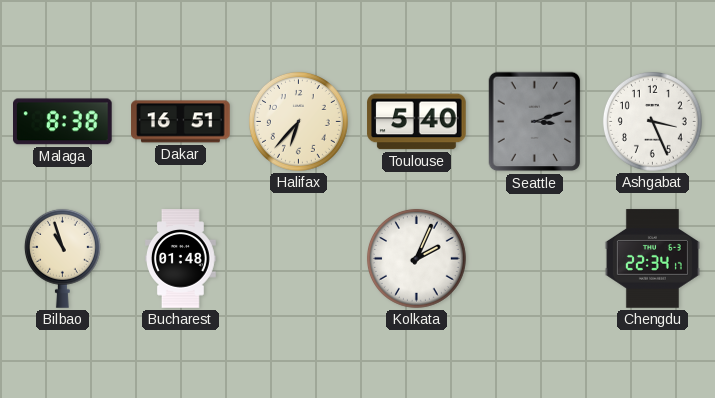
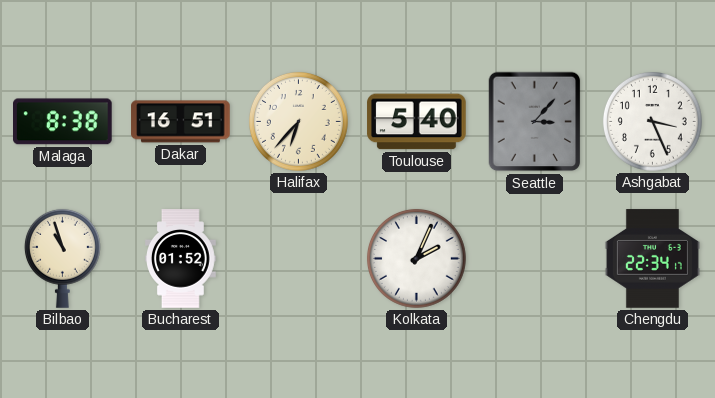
Seattle: 3:12 -> 3:07 (535, 122)
Bucharest: 01:48 -> 01:52 (181, 259)
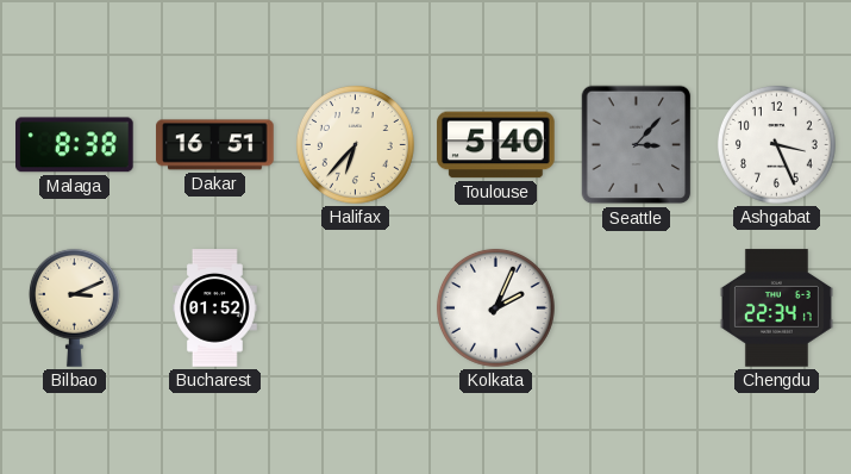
Bilbao: 10:57 -> 3:11 (74, 307)
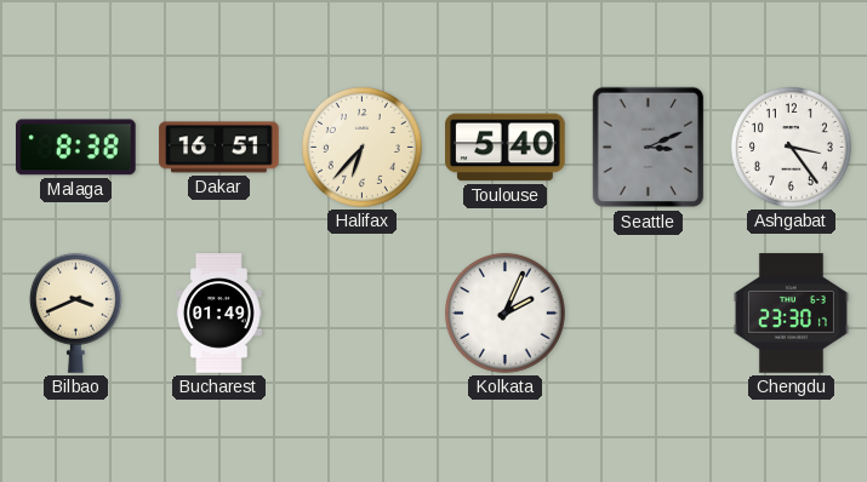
Seattle: 3:07 -> 3:11 (649, 148)
Ashgabat: 3:26 -> 3:24 (791, 147)
Bilbao: 3:11 -> 3:41 (75, 312)
Bucharest: 01:52 -> 01:49 (219, 314)
Chengdu: 22:34 -> 23:30 (791, 314)
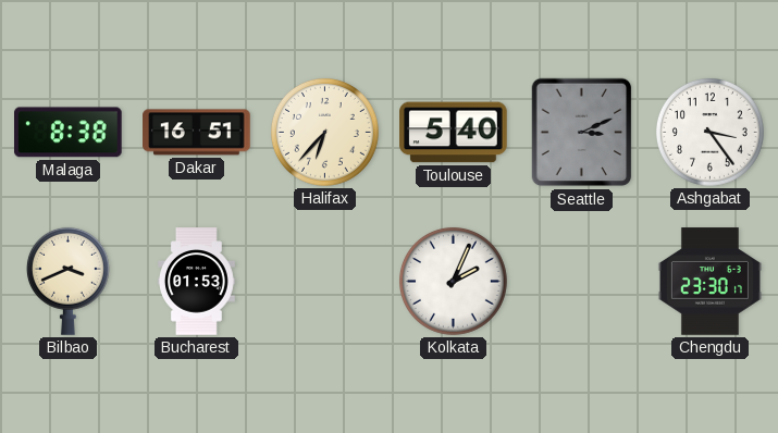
Bucharest: 01:49 -> 01:53 (197, 282)
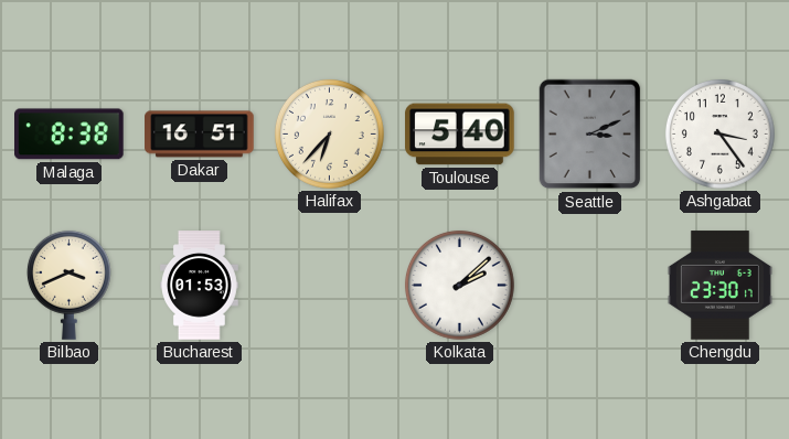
Kolkata: 2:04 -> 2:08 (459, 285)
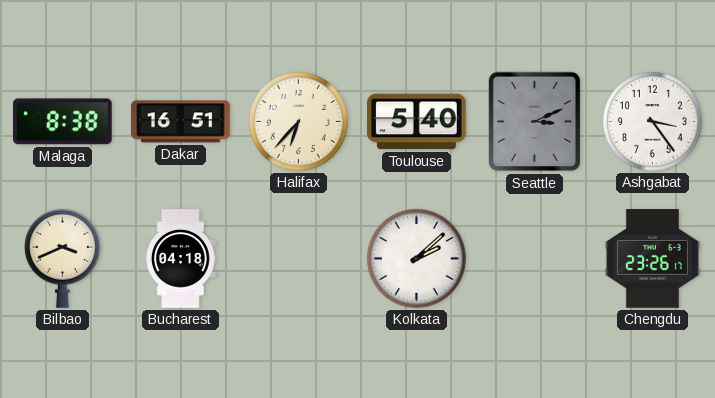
Bucharest: 01:53 -> 04:18 (181, 259)
Chengdu: 23:30 -> 23:26 (652, 259)
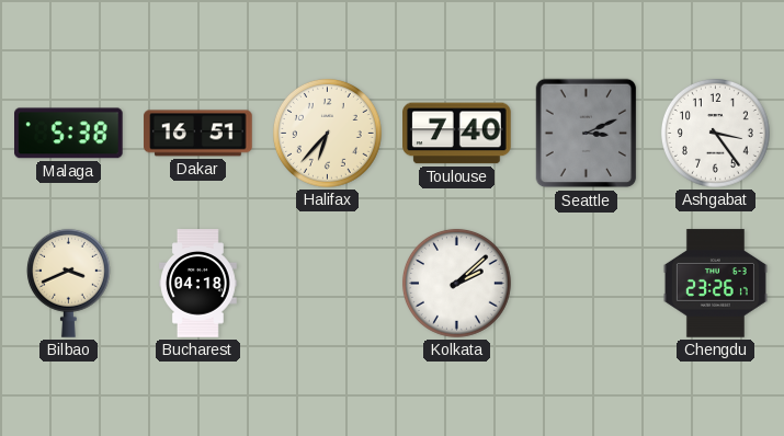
Malaga: 8:38 -> 5:38 (69, 134)
Toulouse: 5:40 -> 7:40 (457, 134)
